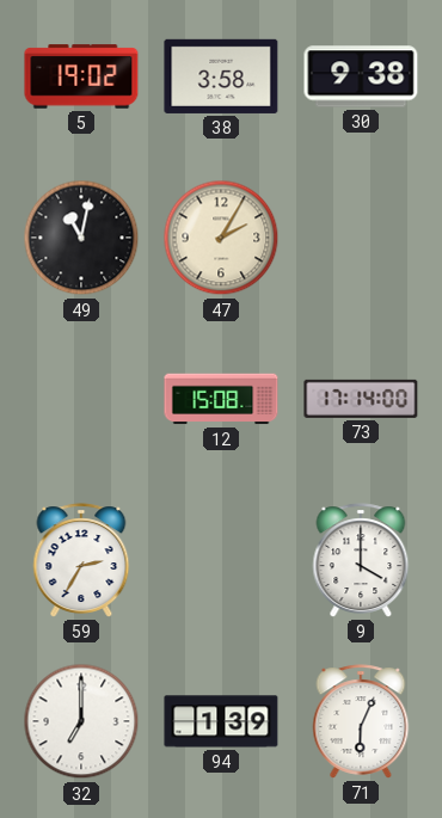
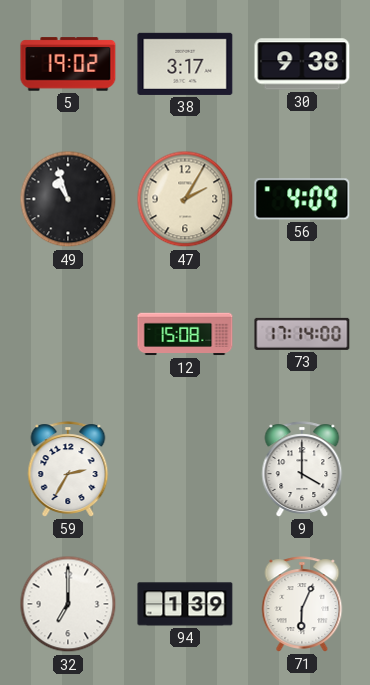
38: 3:58 -> 3:17 (185, 64)
49: 11:02 -> 10:57 (68, 199)
56: none -> 4:09 (302, 199)
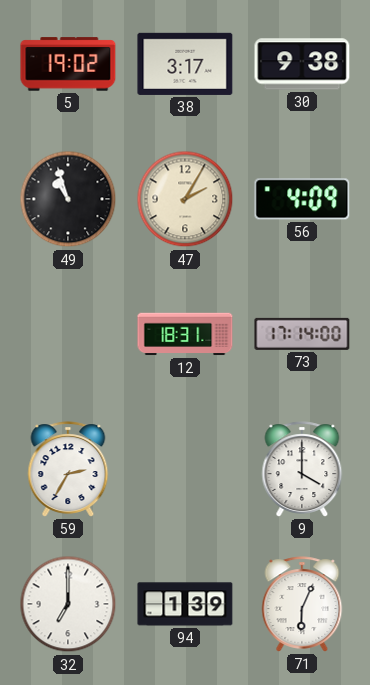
12: 15:08 -> 18:31 (185, 334)
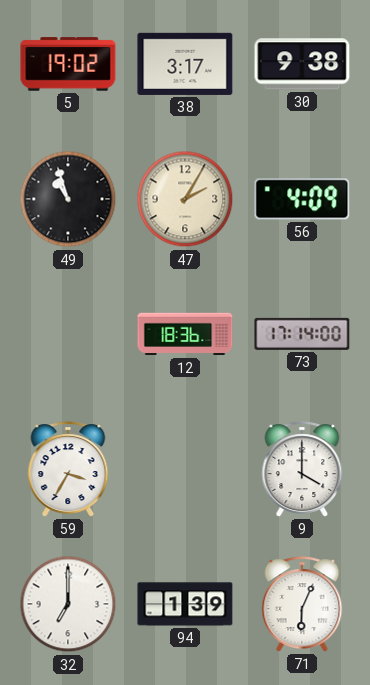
12: 18:31 -> 18:36 (185, 334)
59: 2:35 -> 3:35 (68, 469)
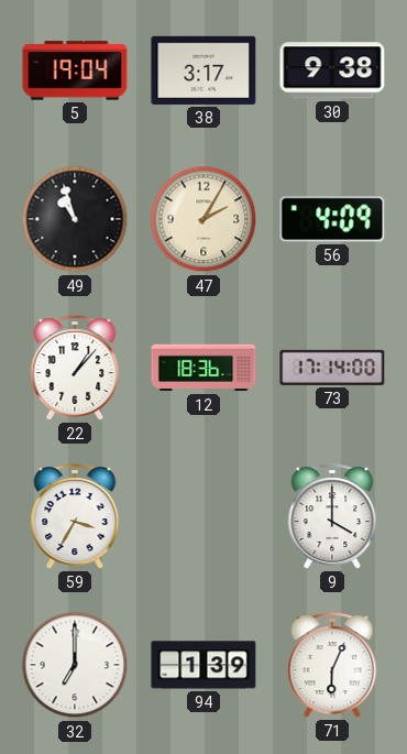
5: 19:02 -> 19:04 (75, 70)
22: none -> 1:07 (75, 368)
